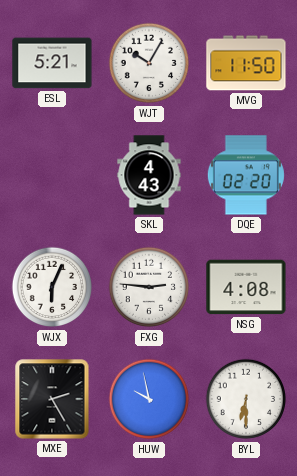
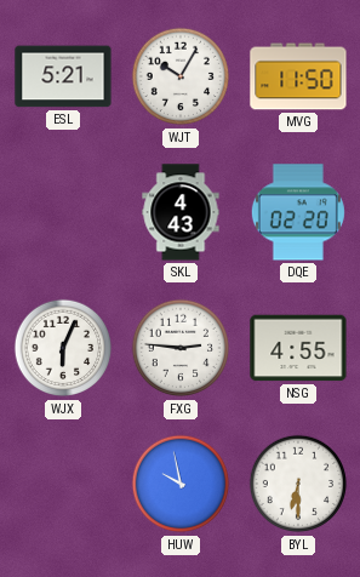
NSG: 4:08 -> 4:55 (298, 348)
MXE: 2:25 -> none (52, 399)
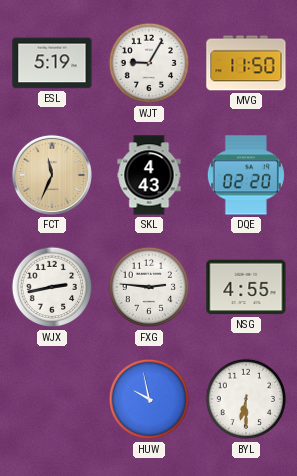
ESL: 5:21 -> 5:19 (52, 63)
WJT: 10:05 -> 9:05 (149, 63)
FCT: none -> 11:34 (52, 175)
WJX: 6:04 -> 2:43 (52, 287)
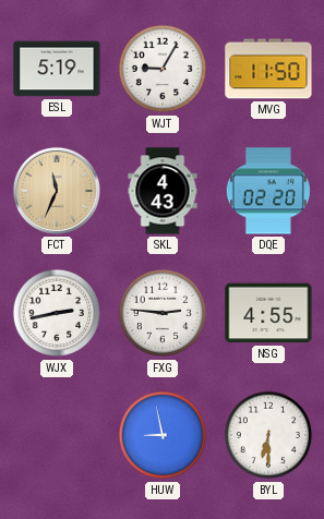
HUW: 9:58 -> 8:58 (163, 435)
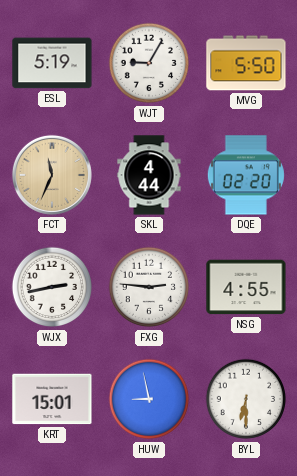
MVG: 11:50 -> 5:50 (246, 63)
SKL: 4:43 -> 4:44 (149, 175)
KRT: none -> 15:01 (52, 399)
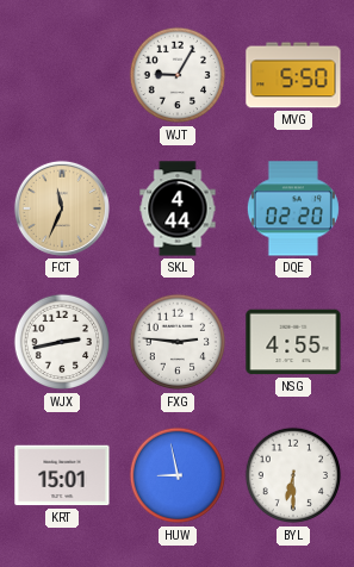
ESL: 5:19 -> none (52, 63)
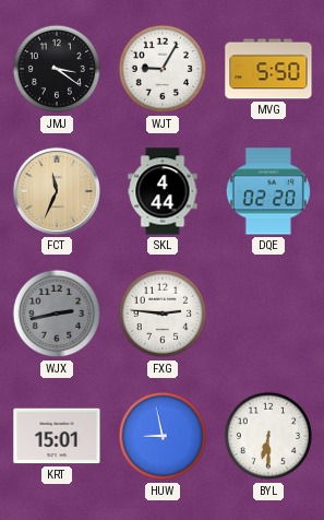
JMJ: none -> 3:21 (57, 69)
WJX dial: white -> grey (57, 314)
NSG: 4:55 -> none (293, 342)
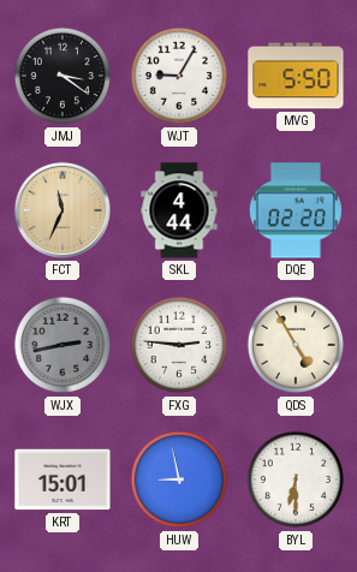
QDS: none -> 4:55 (296, 345)
